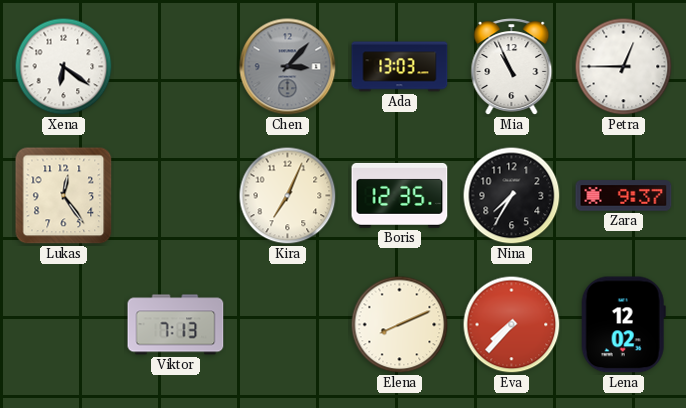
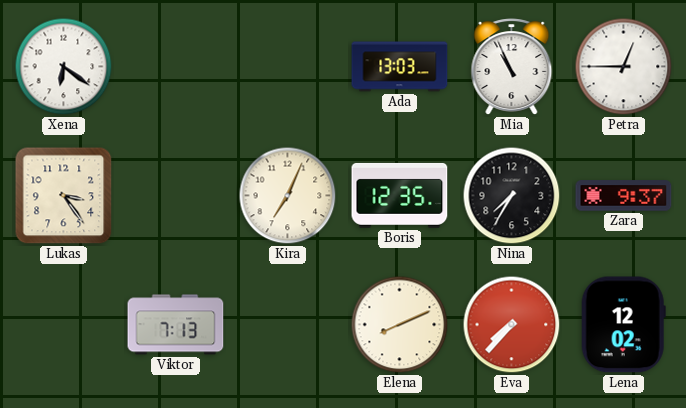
Chen: 3:07 -> none (288, 67)
Lukas: 12:24 -> 3:24 (64, 196)
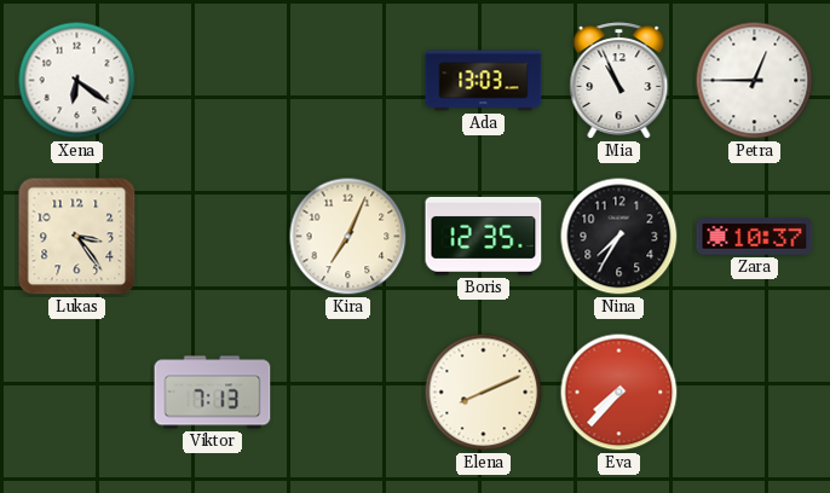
Zara: 9:37 -> 10:37 (755, 237)
Lena: 12:02 -> none (623, 325)
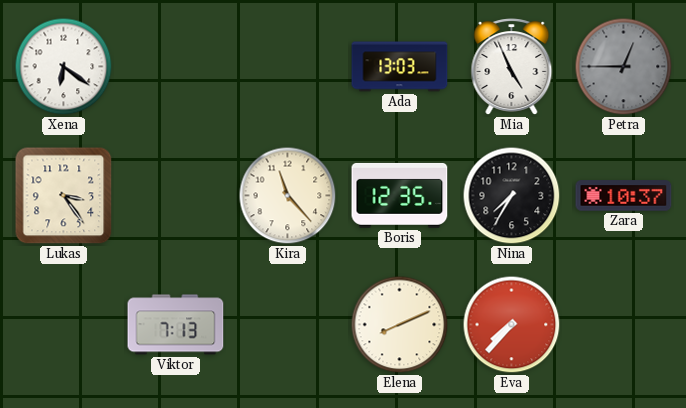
Mia: 10:56 -> 4:56 (512, 67)
Petra dial: white -> grey (624, 67)
Kira: 7:04 -> 11:23 (288, 196)
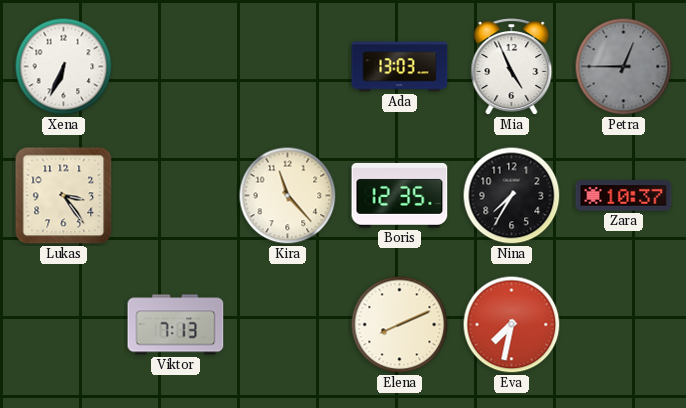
Xena: 6:21 -> 6:34 (64, 67)
Eva: 7:37 -> 7:32 (512, 325)
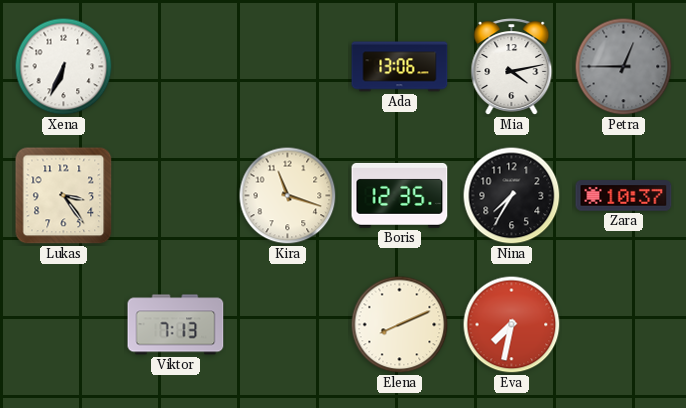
Ada: 13:03 -> 13:06 (400, 67)
Mia: 4:56 -> 4:13 (512, 67)
Kira: 11:23 -> 11:18 (288, 196)
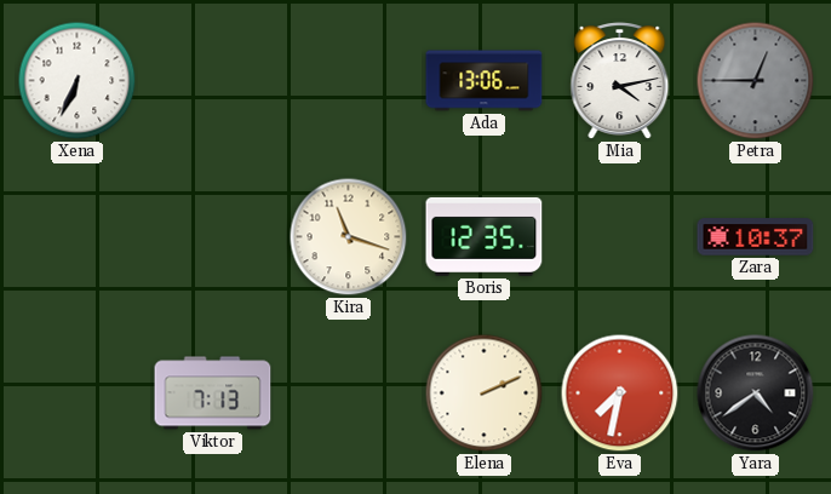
Lukas: 3:24 -> none (64, 196)
Nina: 7:35 -> none (512, 196)
Elena: 8:11 -> 2:11 (485, 394)
Yara: none -> 4:39 (756, 394)
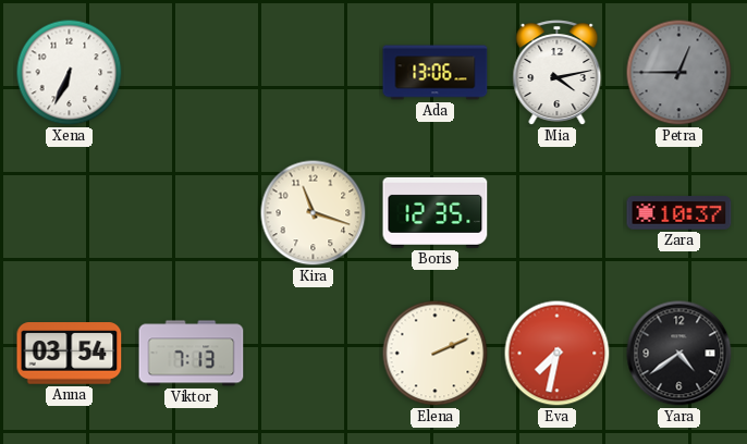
Anna: none -> 03:54 (70, 354)
